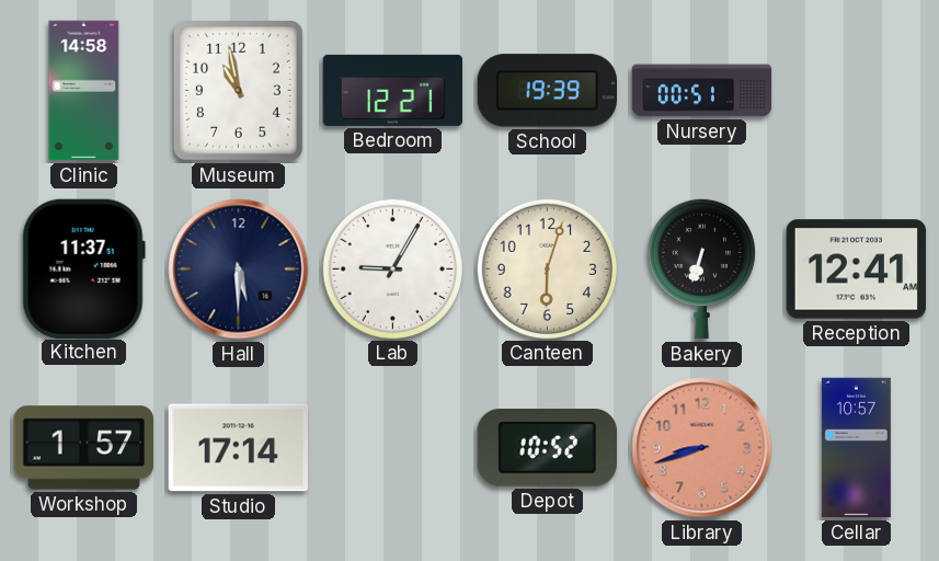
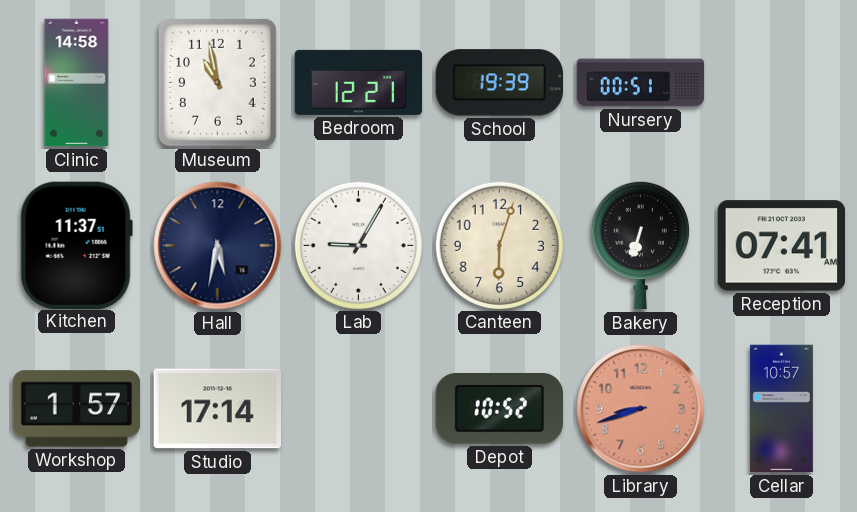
Hall: 5:30 -> 5:32 (218, 246)
Reception: 12:41 -> 07:41 (782, 246)
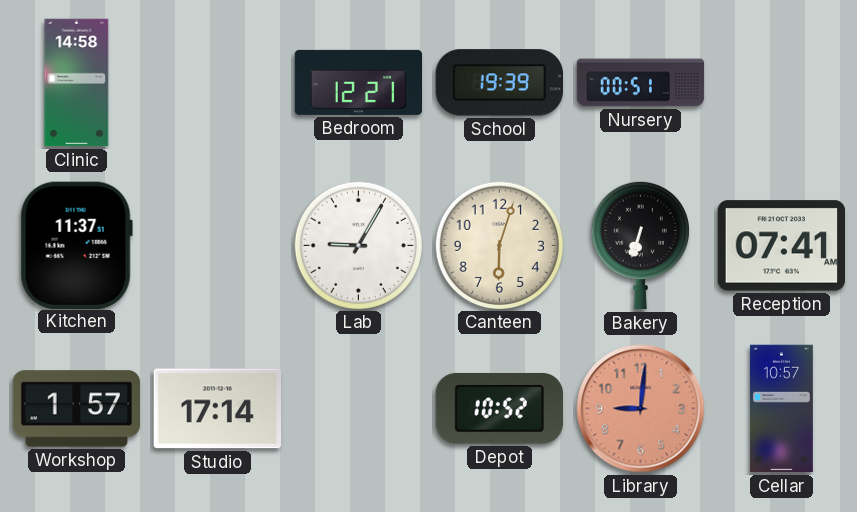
Museum: 10:58 -> none (217, 82)
Hall: 5:32 -> none (218, 246)
Library: 8:42 -> 9:01 (641, 409)
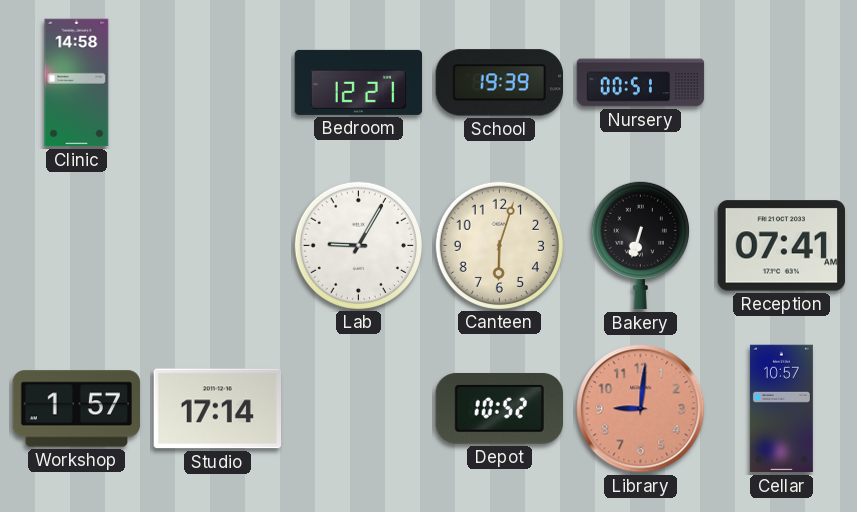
Kitchen: 11:37 -> none (76, 245)
